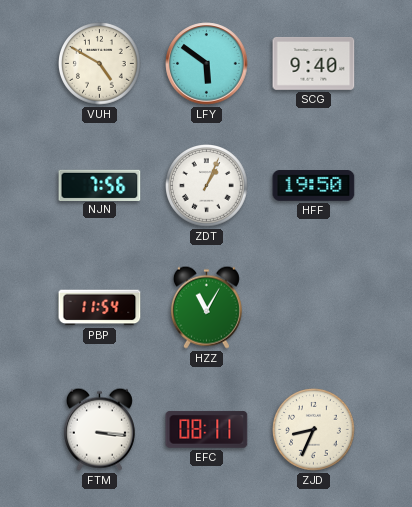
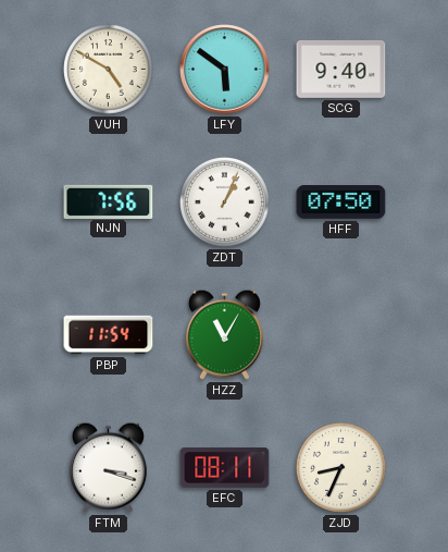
HFF: 19:50 -> 07:50 (341, 203)
FTM: 3:16 -> 3:18 (108, 467)
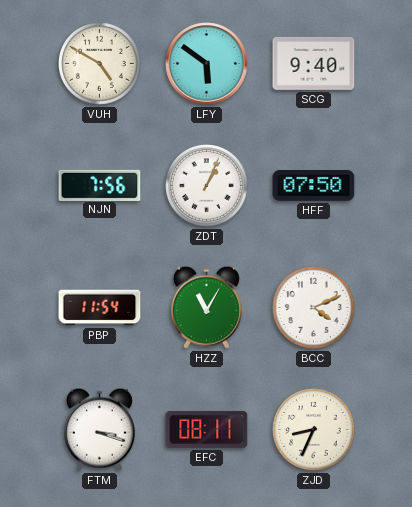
BCC: none -> 4:11 (314, 308)
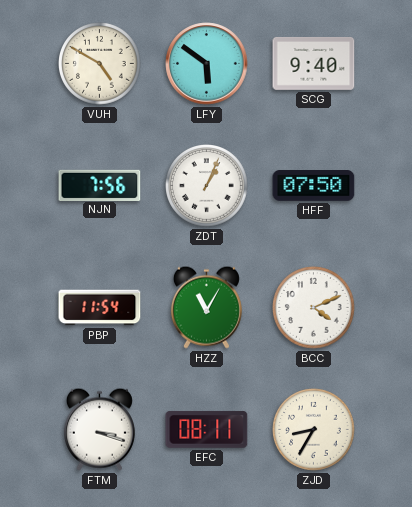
ZJD: 8:34 -> 8:35 (314, 430)
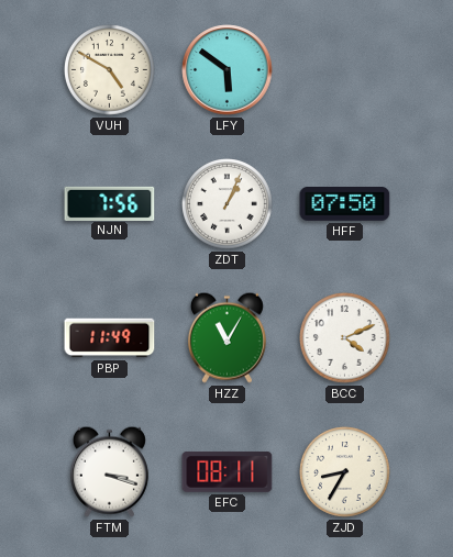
SCG: 9:40 -> none (314, 63)
PBP: 11:54 -> 11:49 (110, 338)
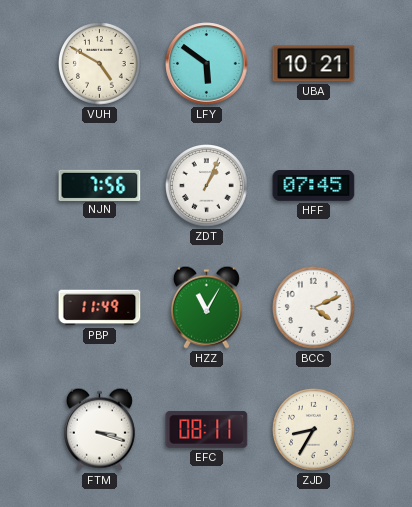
UBA: none -> 10:21 (314, 64)
HFF: 07:50 -> 07:45 (314, 186)
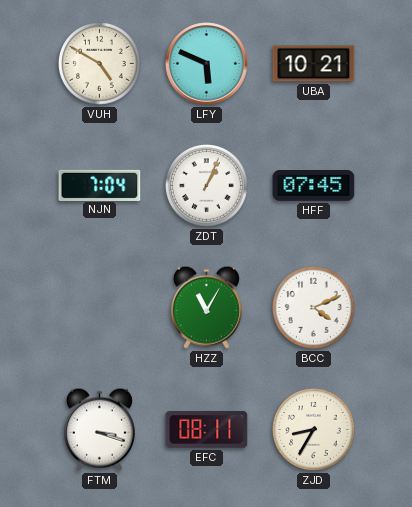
LFY: 5:51 -> 5:49 (207, 64)
NJN: 7:56 -> 7:04 (100, 185)
PBP: 11:49 -> none (100, 308)
